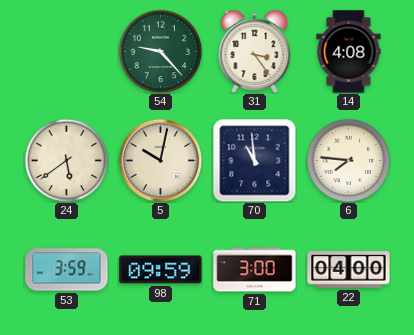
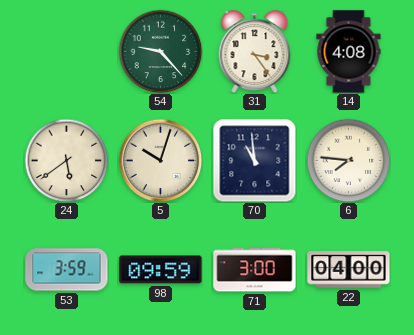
5: 10:02 -> 10:03 (160, 160)
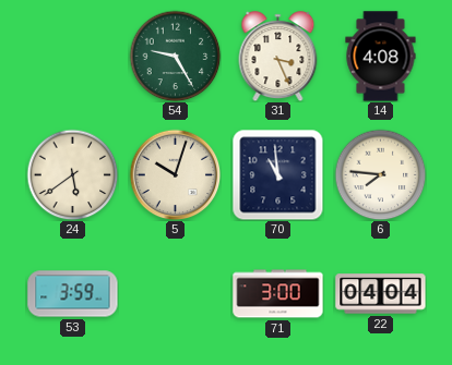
54: 9:23 -> 9:25 (175, 56)
31: 3:24 -> 3:26 (278, 57)
98: 09:59 -> none (161, 270)
22: 04:00 -> 04:04 (381, 294)
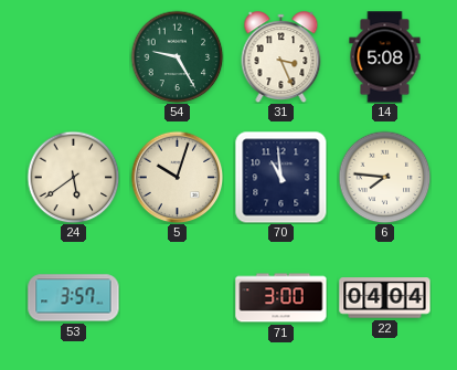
14: 4:08 -> 5:08 (385, 57)
53: 3:59 -> 3:57 (74, 298)
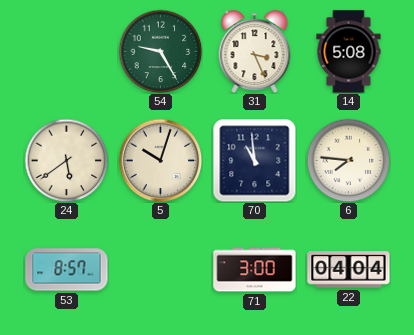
53: 3:57 -> 8:57 (67, 270)
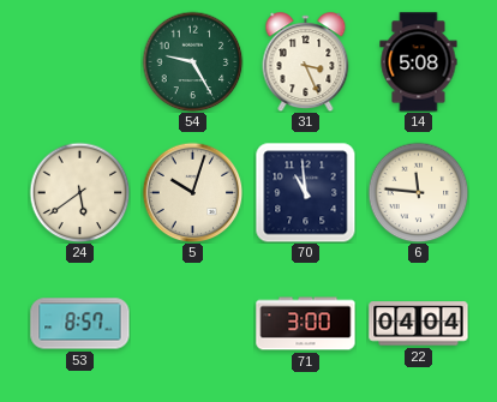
6: 7:46 -> 11:46 (418, 192)
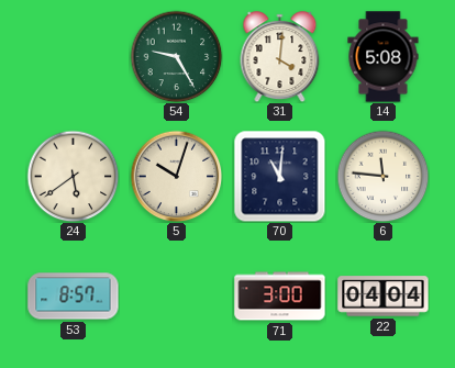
31: 3:26 -> 4:01 (280, 57)
70: 10:59 -> 11:01 (279, 176)
